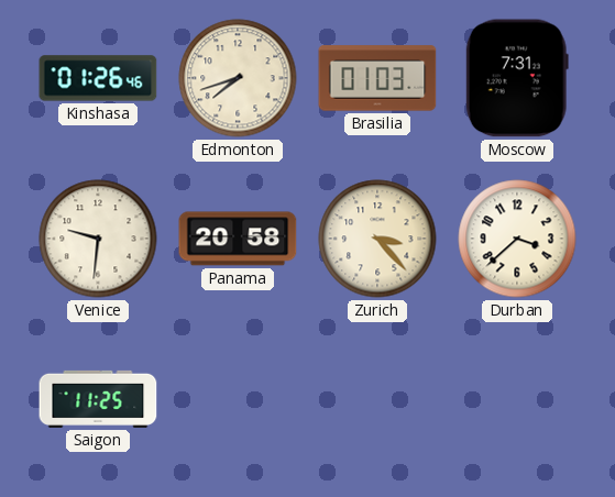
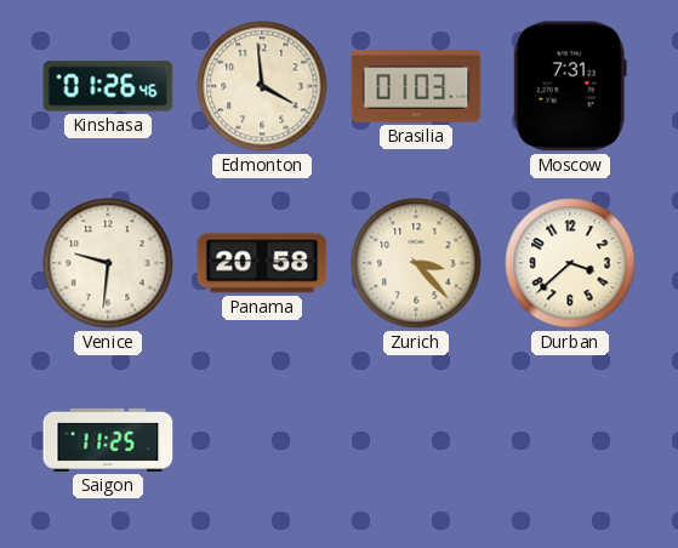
Edmonton: 7:42 -> 3:59 (262, 86)
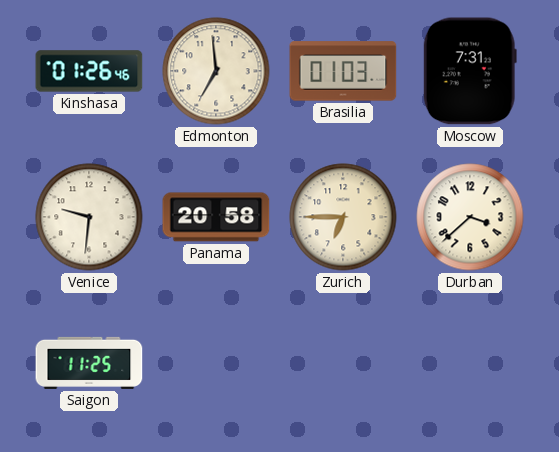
Edmonton: 3:59 -> 6:59 (216, 71)
Zurich: 3:23 -> 6:45 (343, 217)
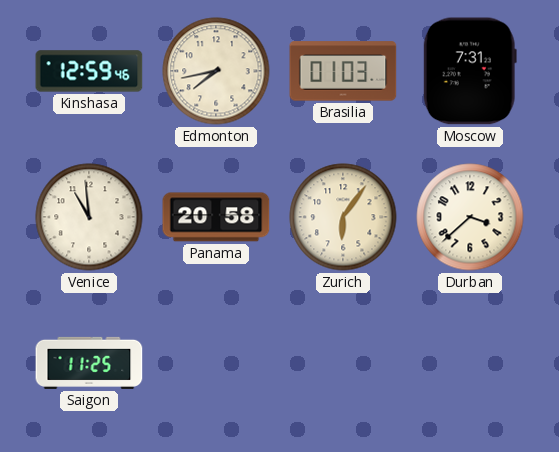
Kinshasa: 01:26 -> 12:59 (89, 71)
Edmonton: 6:59 -> 7:43 (216, 71)
Venice: 9:31 -> 10:59 (89, 217)
Zurich: 6:45 -> 6:06 (343, 217)
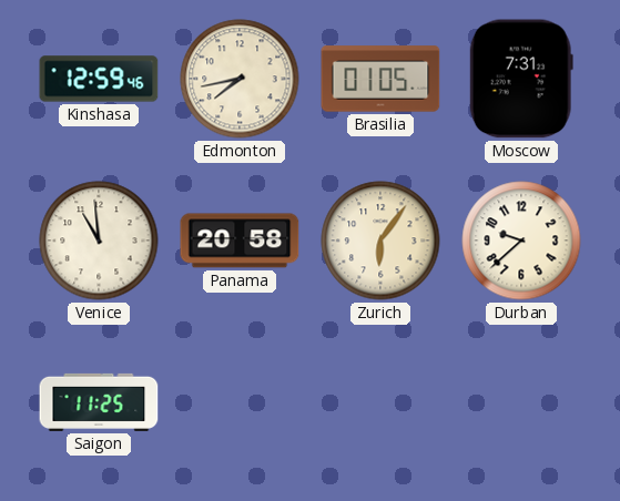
Brasilia: 01:03 -> 01:05 (380, 79)
Durban: 3:38 -> 9:38 (521, 241)
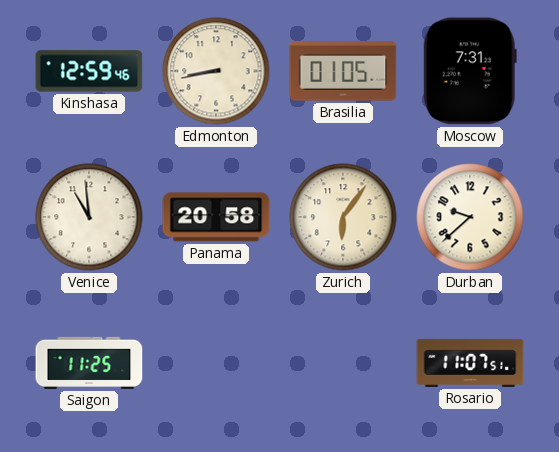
Edmonton: 7:43 -> 8:43 (216, 71)
Rosario: none -> 11:07 (470, 363)
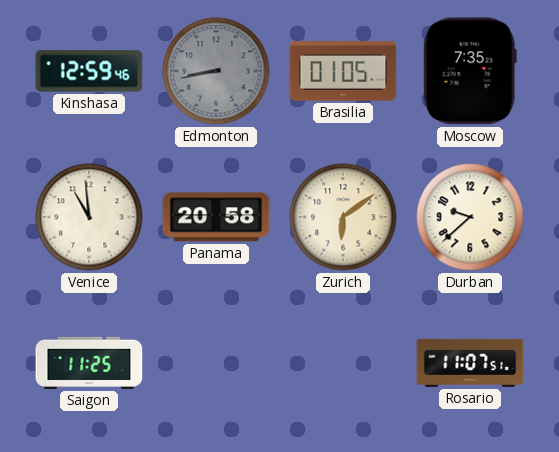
Edmonton dial: cream -> grey (216, 71)
Moscow: 7:31 -> 7:35 (470, 71)
Zurich: 6:06 -> 6:09 (343, 217)
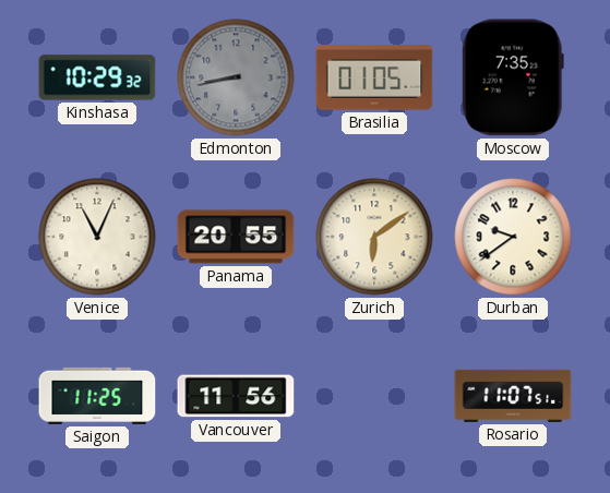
Kinshasa: 12:59 -> 10:29 (97, 77)
Venice: 10:59 -> 11:04 (97, 237)
Panama: 20:58 -> 20:55 (236, 237)
Durban: 9:38 -> 9:39 (513, 237)
Vancouver: none -> 11:56 (236, 396)
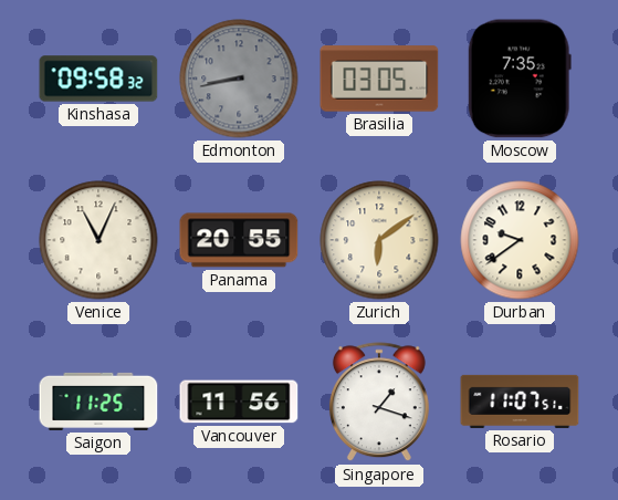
Kinshasa: 10:29 -> 09:58 (98, 79)
Brasilia: 01:05 -> 03:05 (379, 79)
Singapore: none -> 1:18 (379, 403)
